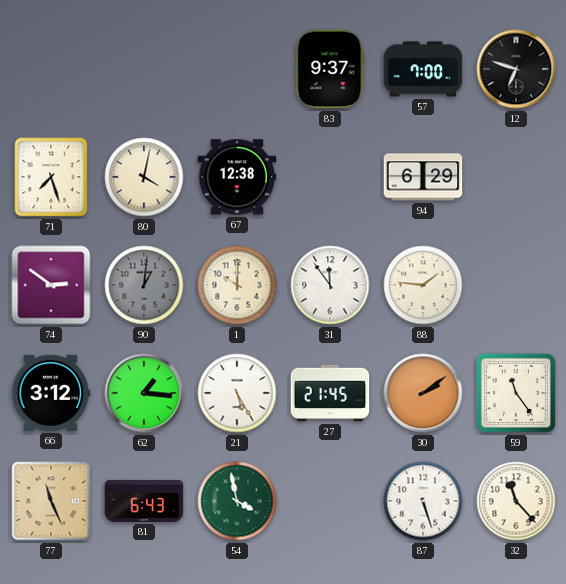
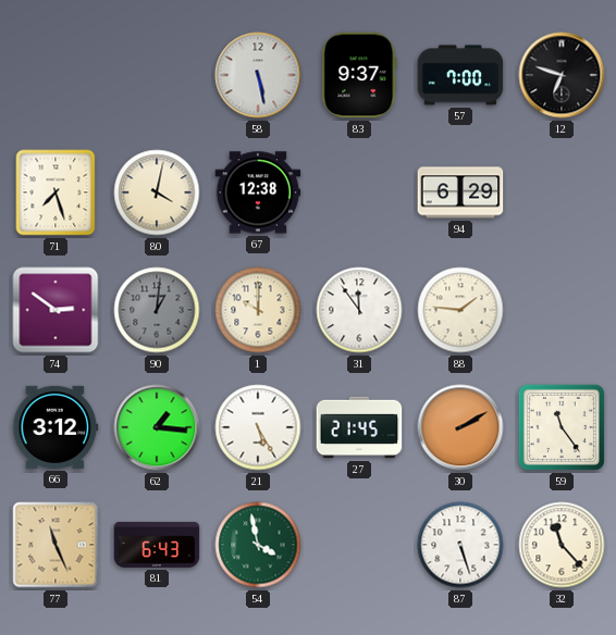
58: none -> 5:28 (258, 75)
30: 2:09 -> 2:10 (460, 427)
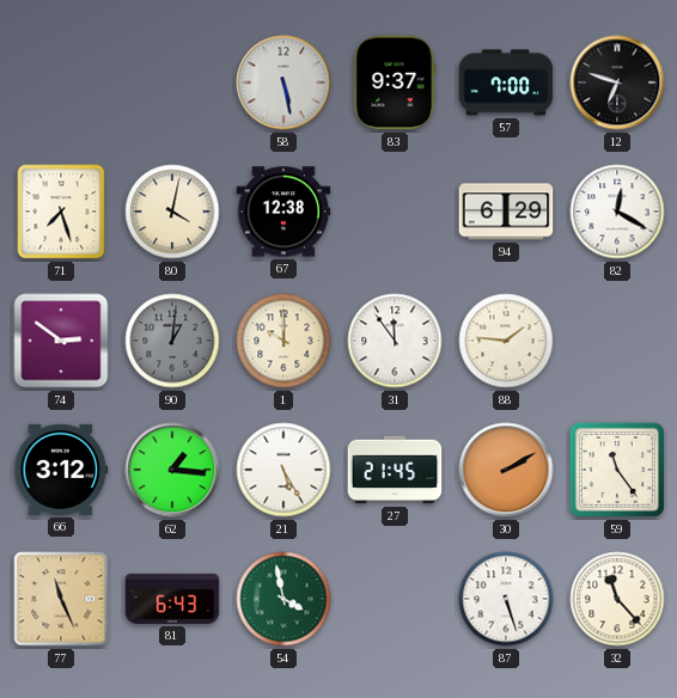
82: none -> 12:20 (617, 212)
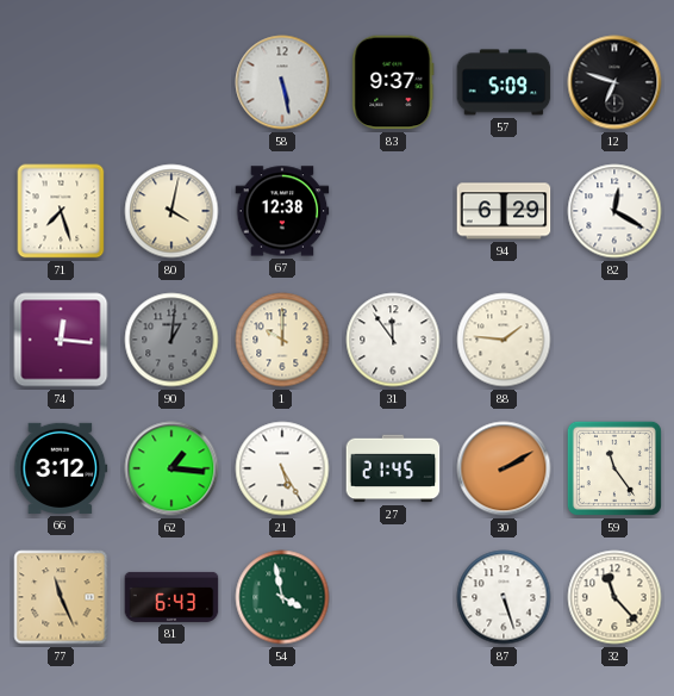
57: 7:00 -> 5:09 (504, 82)
74: 2:51 -> 12:16 (61, 340)
